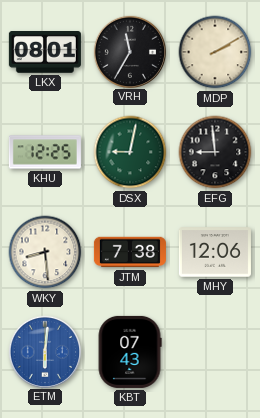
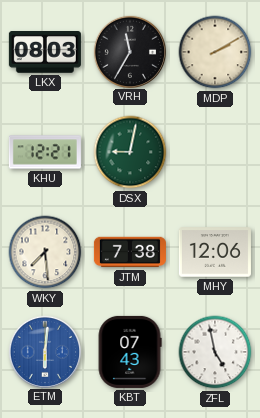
LKX: 08:01 -> 08:03 (45, 53)
KHU: 12:25 -> 12:21 (45, 152)
EFG: 8:59 -> none (215, 152)
WKY: 8:29 -> 7:29 (45, 252)
ZFL: none -> 4:58 (215, 352)
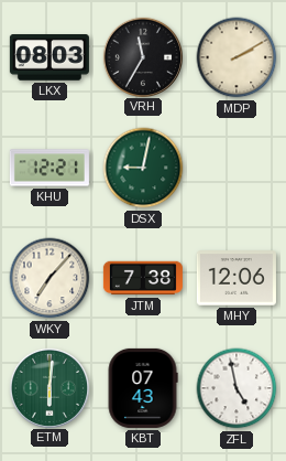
WKY: 7:29 -> 7:07 (50, 278)
ETM dial: blue -> green (48, 387)
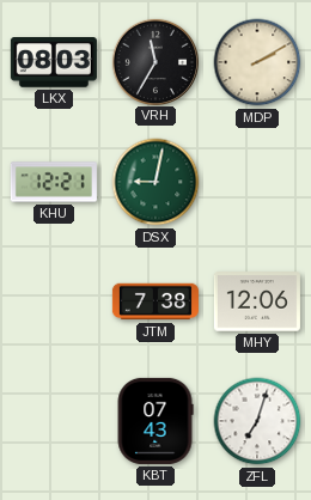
WKY: 7:07 -> none (50, 278)
ETM: 6:01 -> none (48, 387)
ZFL: 4:58 -> 7:03 (257, 421)
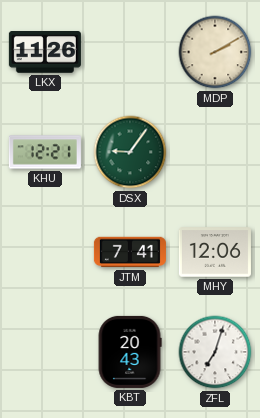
LKX: 08:03 -> 11:26 (45, 53)
VRH: 11:35 -> none (154, 61)
DSX: 9:02 -> 9:06 (130, 152)
JTM: 7:38 -> 7:41 (130, 252)
KBT: 07:43 -> 20:43 (130, 352)
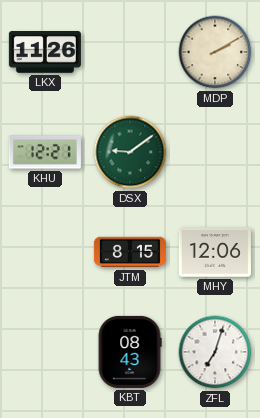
DSX: 9:06 -> 9:09 (130, 152)
JTM: 7:41 -> 8:15 (130, 252)
KBT: 20:43 -> 08:43 (130, 352)
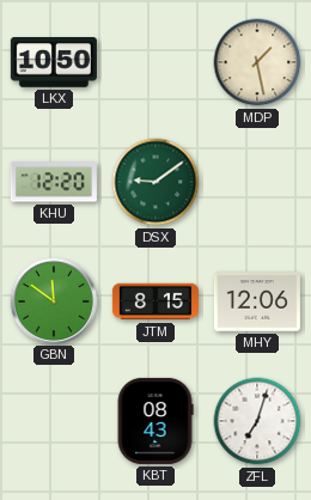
LKX: 11:26 -> 10:50 (54, 63)
MDP: 2:10 -> 1:28 (257, 62)
KHU: 12:21 -> 12:20 (54, 182)
GBN: none -> 11:51 (53, 300)
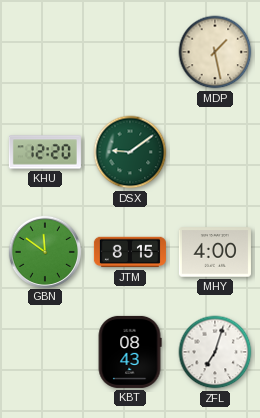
LKX: 10:50 -> none (54, 63)
MHY: 12:06 -> 4:00 (215, 252)
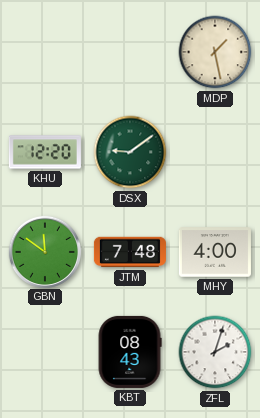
JTM: 8:15 -> 7:48 (130, 252)
ZFL: 7:03 -> 2:03 (215, 352)
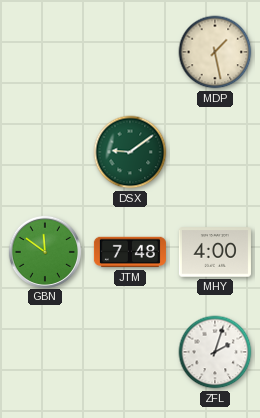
KHU: 12:20 -> none (45, 152)
KBT: 08:43 -> none (130, 352)
